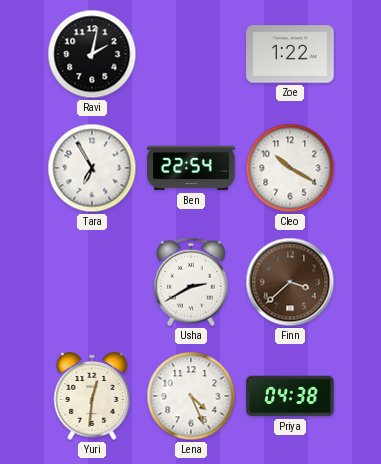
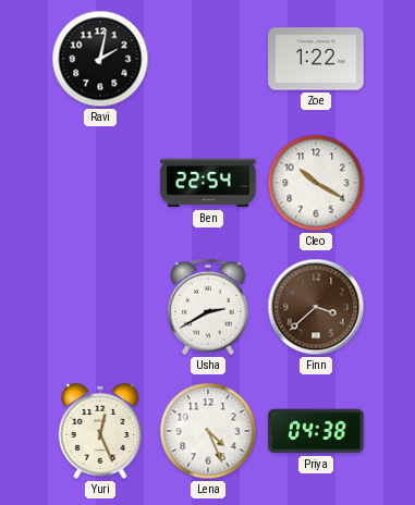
Tara: 6:55 -> none (92, 168)
Yuri: 12:31 -> 12:26 (100, 432)
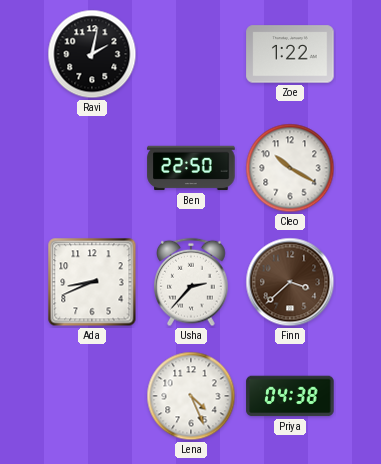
Ben: 22:54 -> 22:50 (191, 168)
Ada: none -> 8:41 (92, 282)
Usha: 2:40 -> 2:37 (191, 282)
Yuri: 12:26 -> none (100, 432)
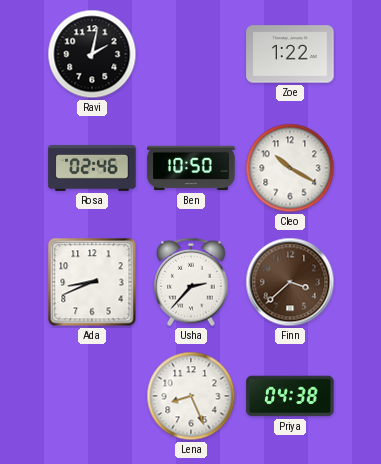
Rosa: none -> 02:46 (92, 168)
Ben: 22:50 -> 10:50 (191, 168)
Lena: 4:26 -> 8:26 (191, 396)
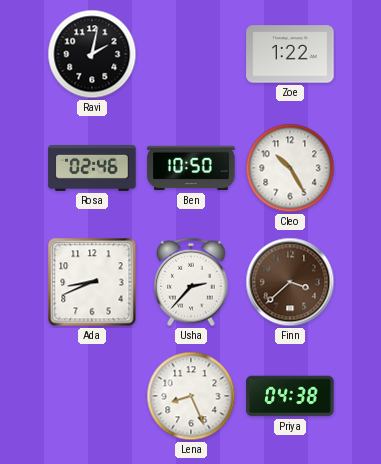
Cleo: 10:20 -> 10:25 (290, 168)
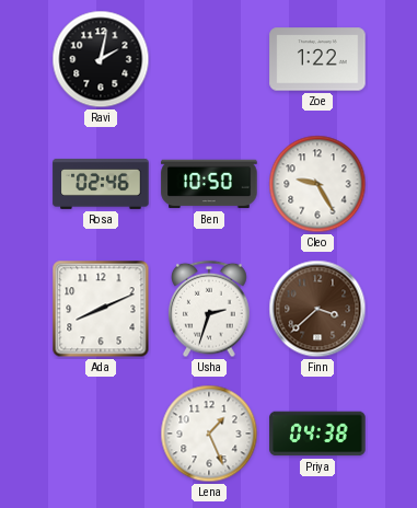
Cleo: 10:25 -> 9:25 (317, 184)
Ada: 8:41 -> 8:11 (101, 309)
Usha: 2:37 -> 2:33 (209, 309)
Lena: 8:26 -> 1:26 (209, 434)
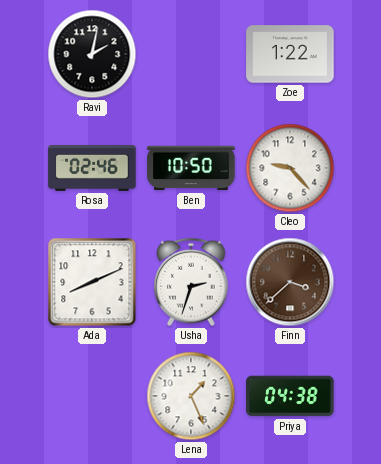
Cleo: 9:25 -> 9:23 (290, 168)
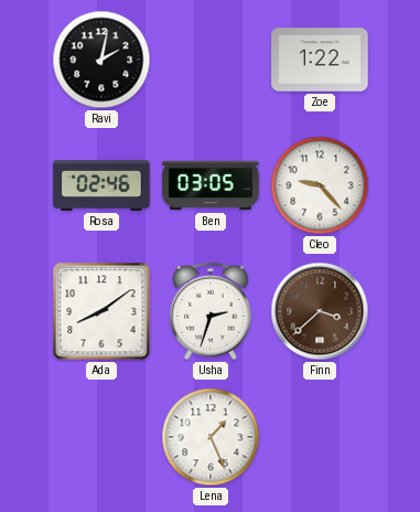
Ben: 10:50 -> 03:05 (211, 185)
Ada: 8:11 -> 8:09 (101, 311)
Priya: 04:38 -> none (290, 396)
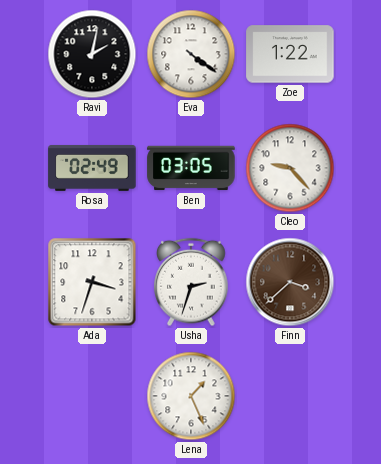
Eva: none -> 4:21 (191, 54)
Rosa: 02:46 -> 02:49 (92, 168)
Ada: 8:09 -> 3:33 (92, 282)
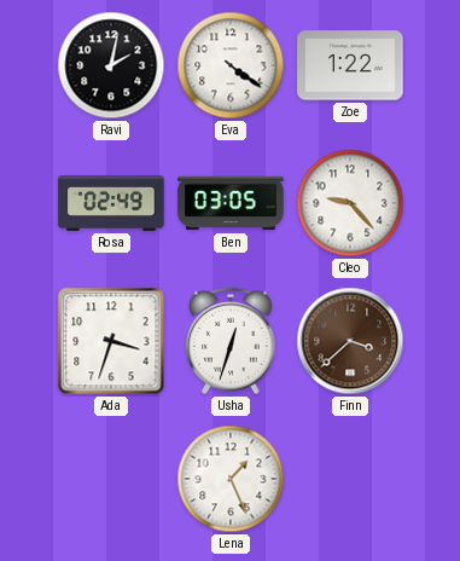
Usha: 2:33 -> 12:33 (231, 341)
